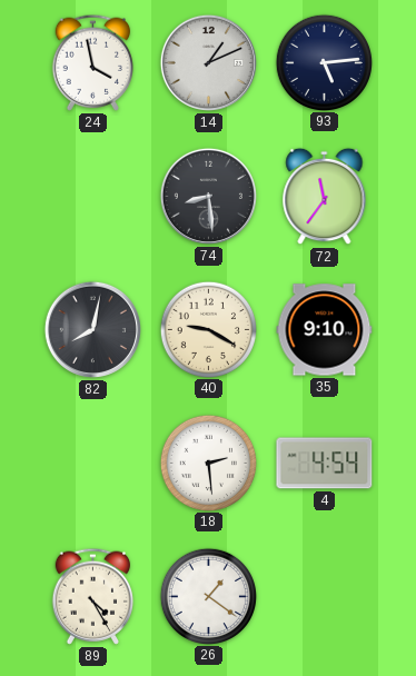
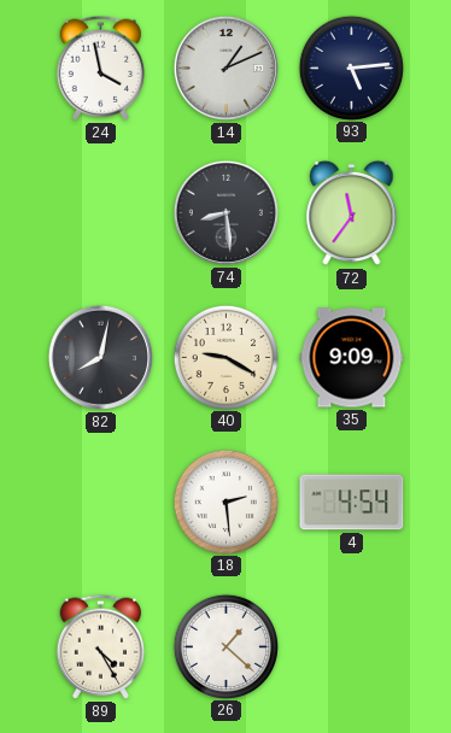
35: 9:10 -> 9:09 (352, 358)
26: 1:21 -> 1:22 (225, 646)
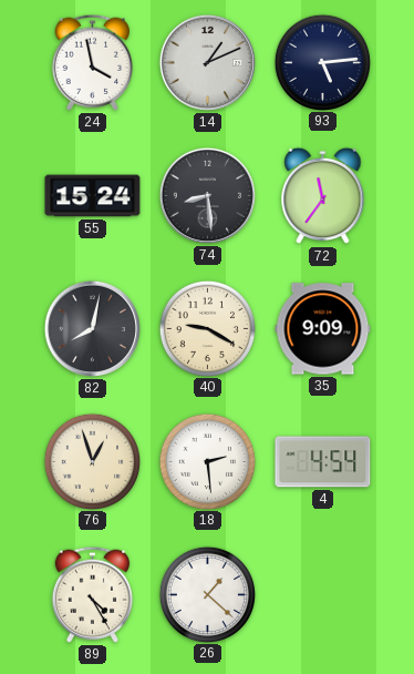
55: none -> 15:24 (93, 196)
76: none -> 12:57 (92, 461)
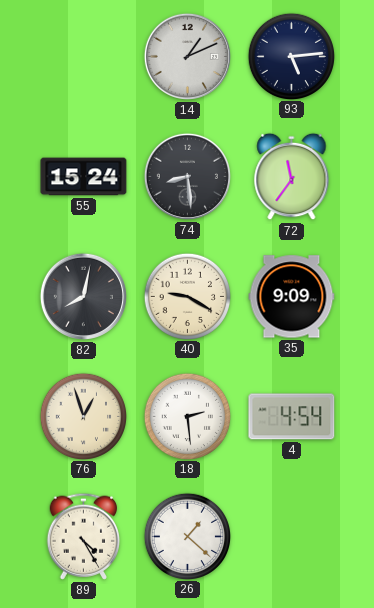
24: 3:58 -> none (92, 62)
